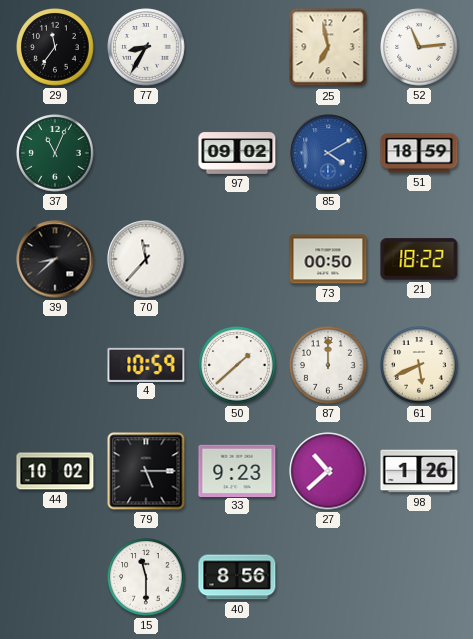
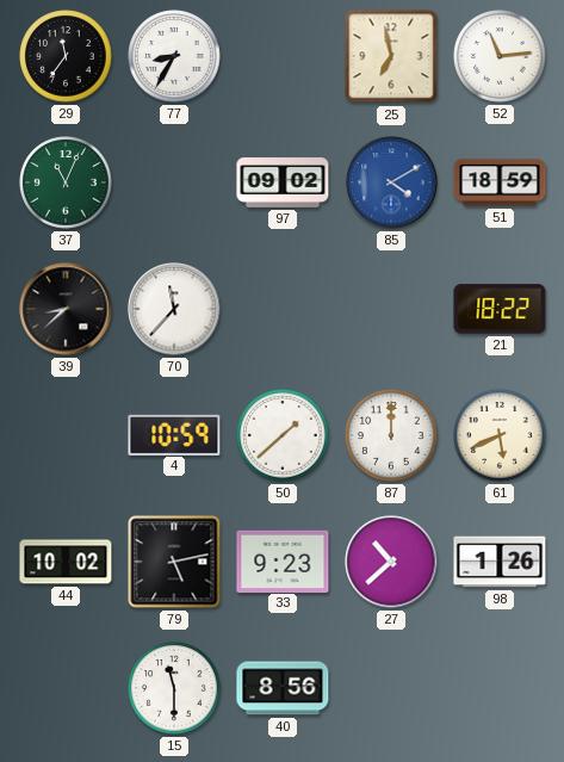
73: 00:50 -> none (328, 259)
79: 5:15 -> 5:13 (174, 562)
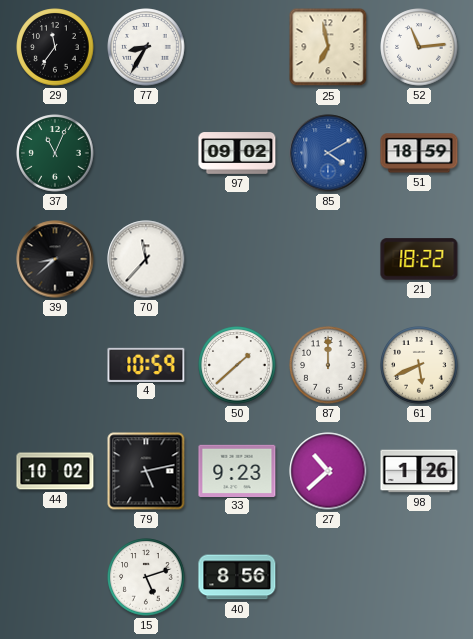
15: 11:30 -> 5:12 (146, 577)
